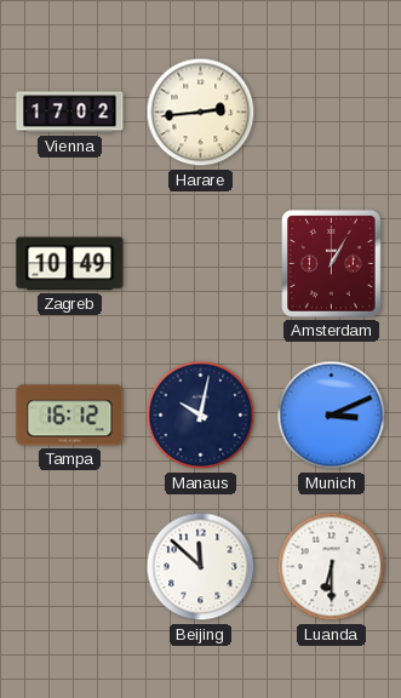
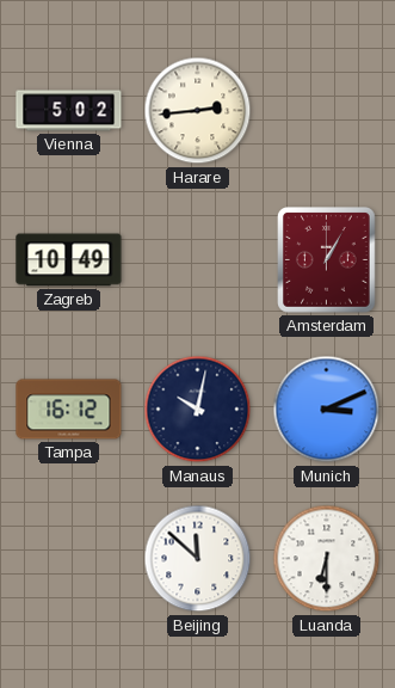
Vienna: 17:02 -> 5:02 (69, 111)
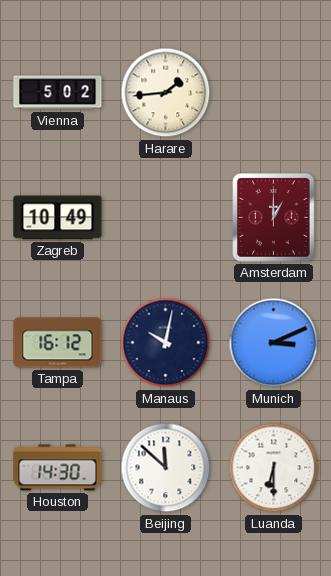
Harare: 2:44 -> 1:44 (166, 93)
Amsterdam: 1:05 -> 1:00 (274, 218)
Houston: none -> 14:30 (58, 468)
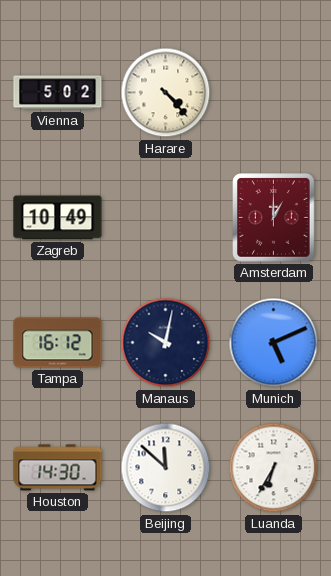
Harare: 1:44 -> 4:23 (166, 93)
Munich: 3:11 -> 5:11 (274, 343)
Luanda: 6:30 -> 6:35 (274, 468)
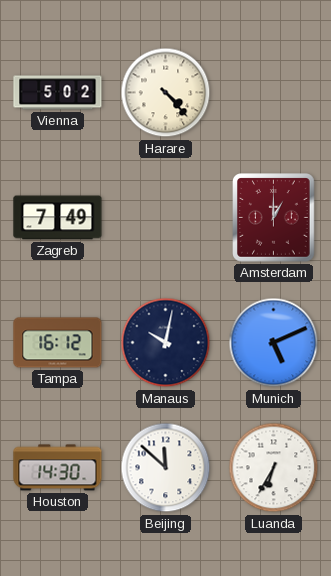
Zagreb: 10:49 -> 7:49 (58, 218)
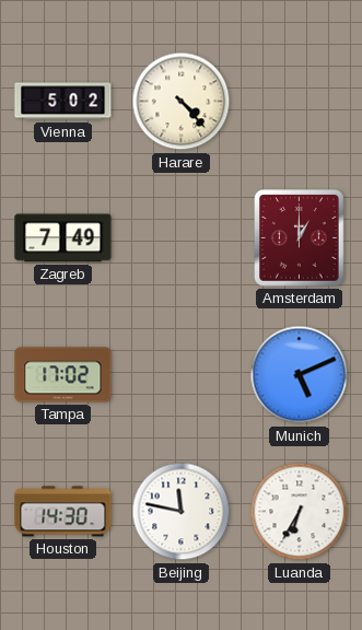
Tampa: 16:12 -> 17:02 (63, 375)
Manaus: 10:02 -> none (166, 343)
Beijing: 11:52 -> 11:47 (182, 512)
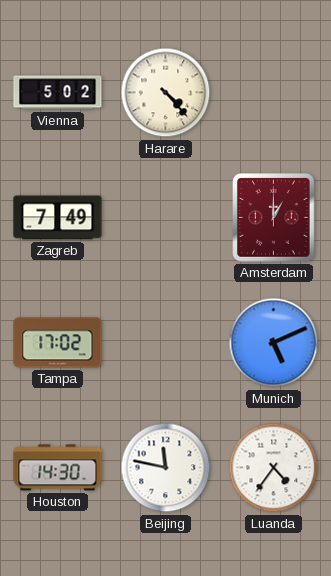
Luanda: 6:35 -> 4:36 (274, 468)
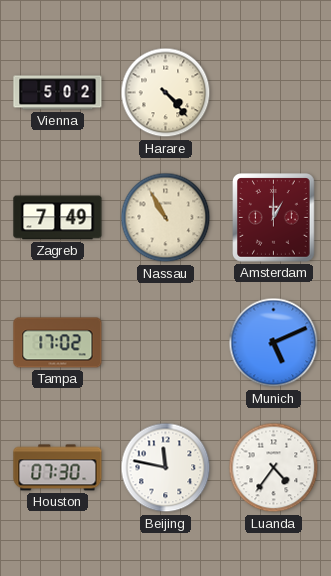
Nassau: none -> 10:55 (166, 218)
Houston: 14:30 -> 07:30 (58, 468)
